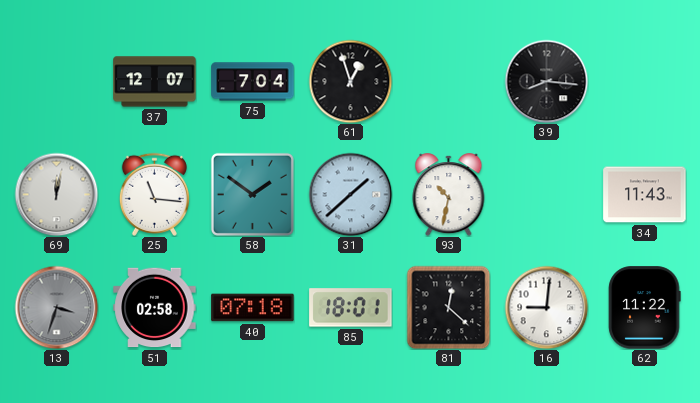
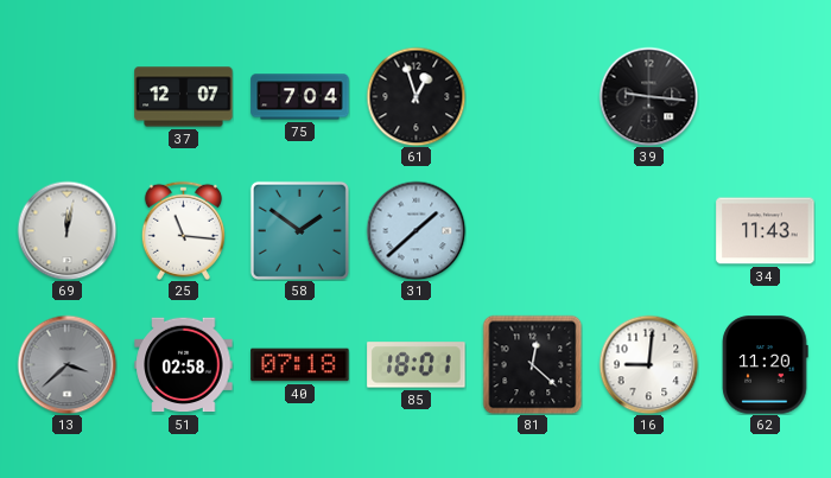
39: 8:16 -> 9:16 (648, 96)
93: 10:32 -> none (449, 195)
13: 3:33 -> 3:38 (66, 364)
62: 11:22 -> 11:20 (766, 365)
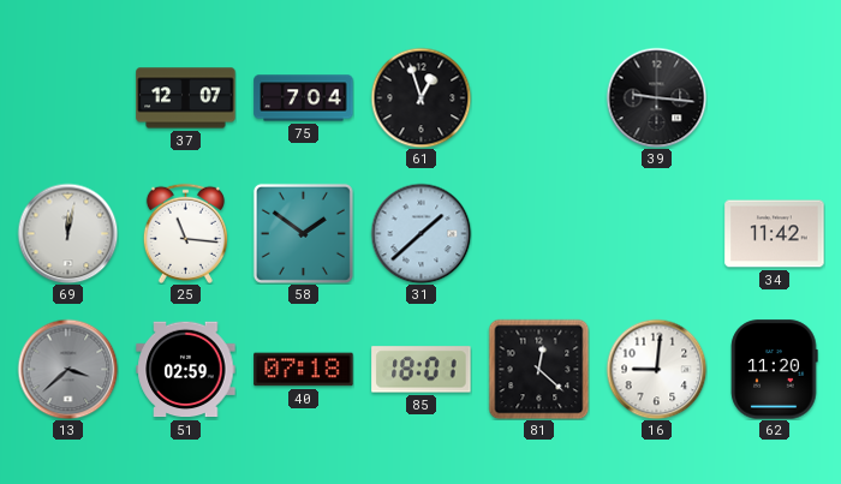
34: 11:43 -> 11:42 (775, 234)
51: 02:58 -> 02:59 (186, 370)
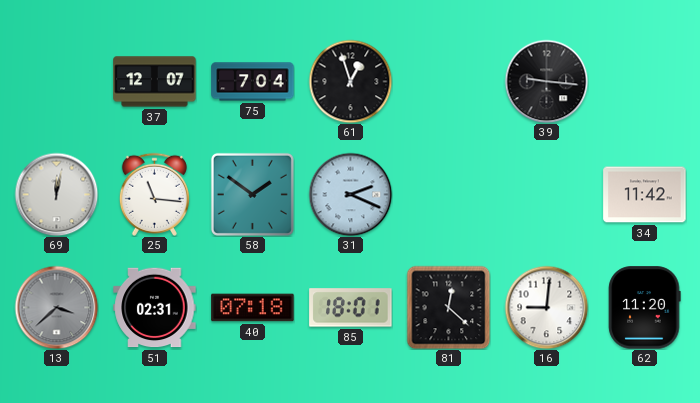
31: 1:38 -> 2:19 (350, 194)
51: 02:59 -> 02:31 (155, 308)
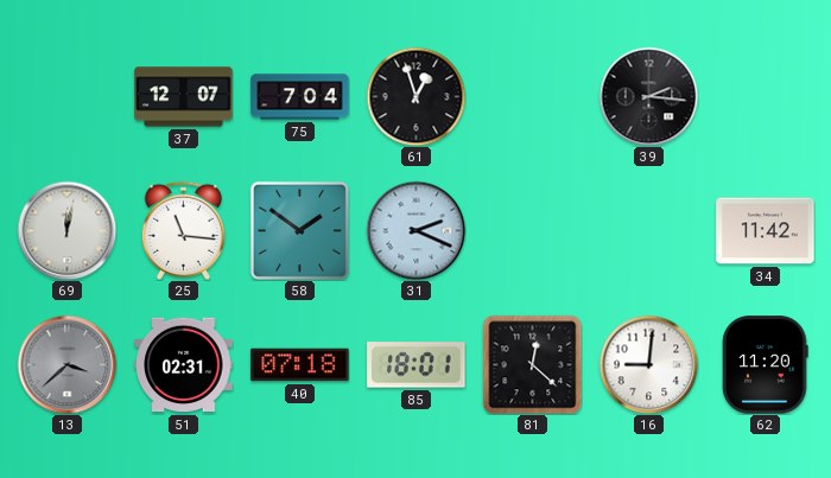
39: 9:16 -> 2:16 (648, 96)
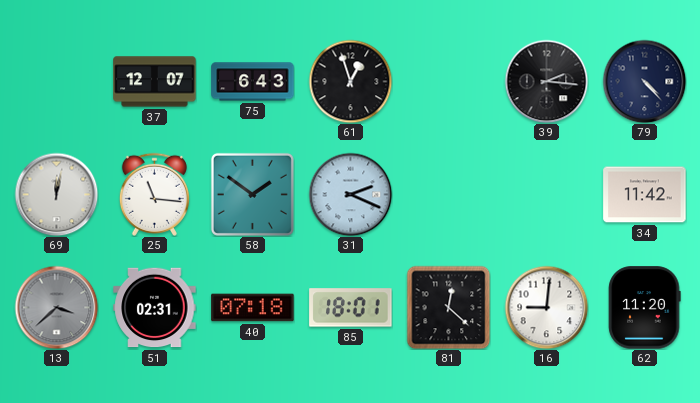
75: 7:04 -> 6:43 (253, 82)
79: none -> 4:23 (644, 81)
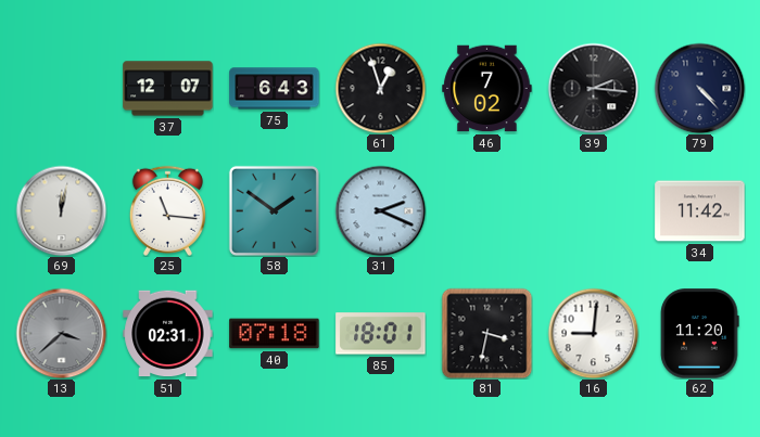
46: none -> 7:02 (487, 89)
81: 12:22 -> 3:32 (486, 333)
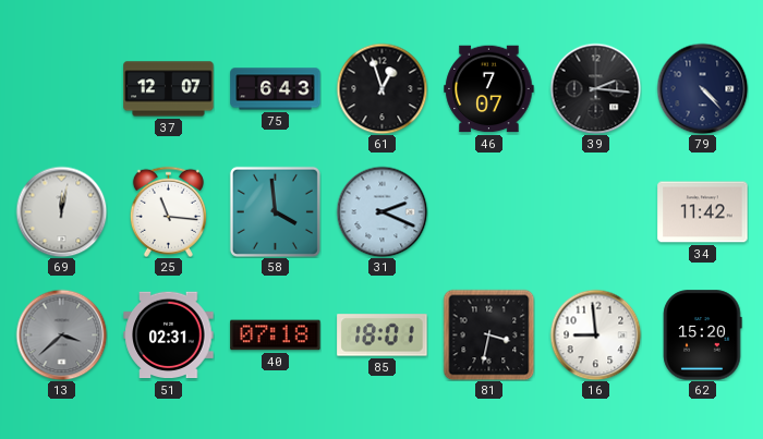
46: 7:02 -> 7:07 (489, 89)
58: 1:51 -> 3:59 (275, 211)
16: 9:01 -> 8:59 (595, 334)
62: 11:20 -> 15:20 (703, 336)
